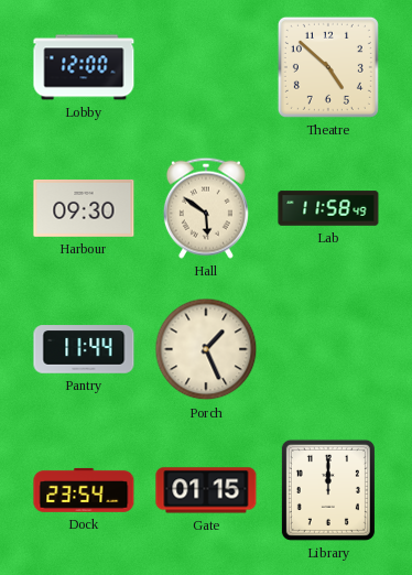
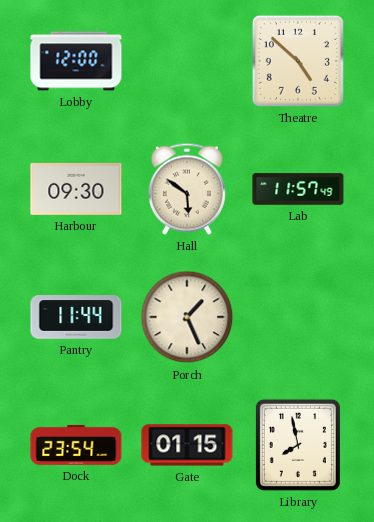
Lab: 11:58 -> 11:57 (298, 189)
Library: 12:00 -> 7:58 (298, 445)
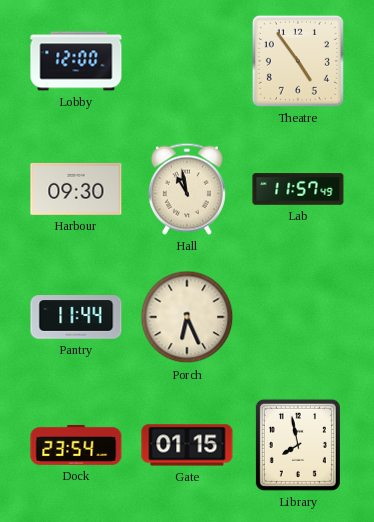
Theatre: 4:52 -> 4:54 (298, 61)
Hall: 5:51 -> 10:58 (187, 189)
Porch: 1:26 -> 6:26 (187, 317)
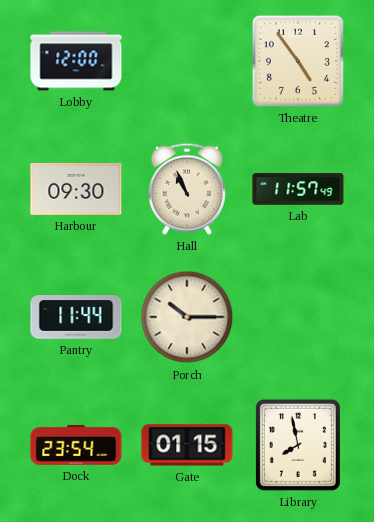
Hall: 10:58 -> 10:56 (187, 189)
Porch: 6:26 -> 10:15 (187, 317)
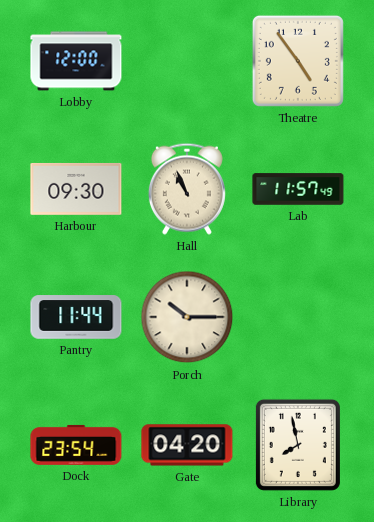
Gate: 01:15 -> 04:20 (187, 445)
